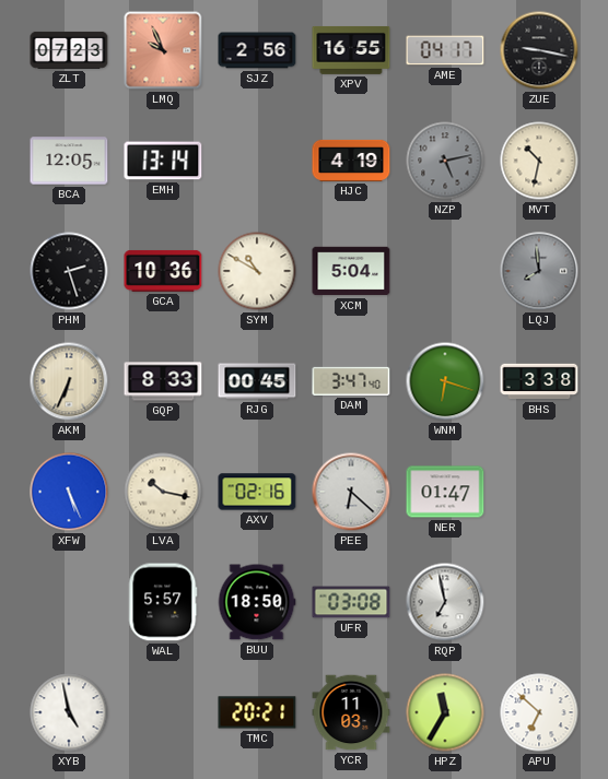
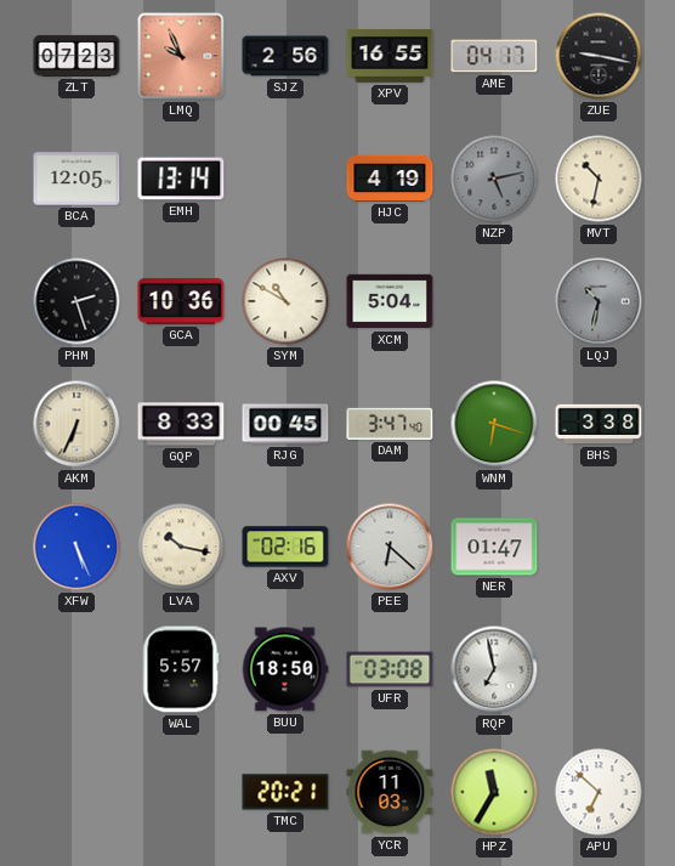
LQJ: 7:59 -> 10:32 (599, 301)
XYB: 4:58 -> none (69, 712)
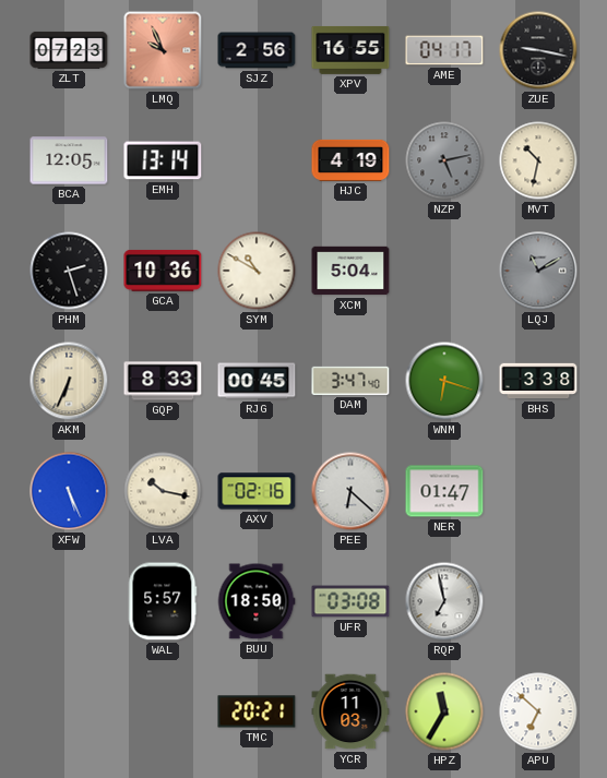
LQJ: 10:32 -> 11:10 (538, 271)
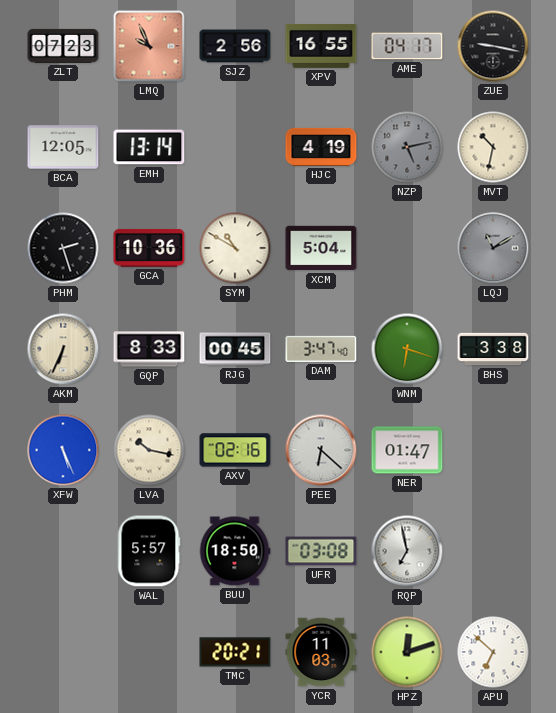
HPZ: 11:35 -> 12:12 (407, 652)
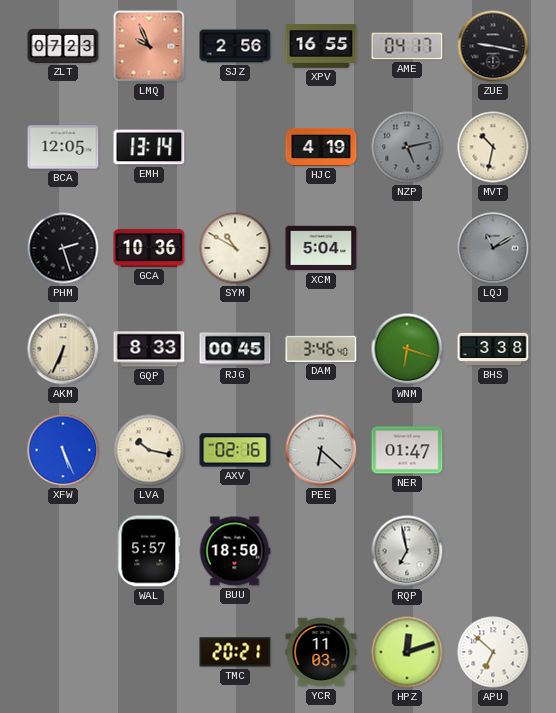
DAM: 3:47 -> 3:46 (321, 349)
UFR: 03:08 -> none (321, 551)
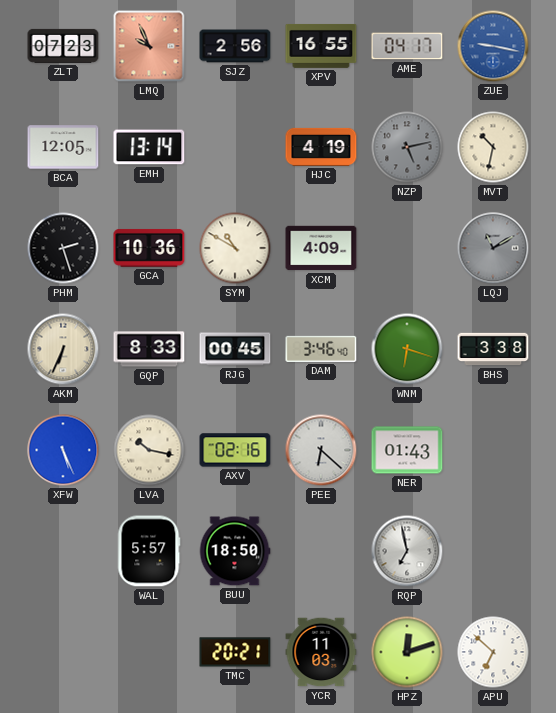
ZUE dial: black -> blue (493, 46)
XCM: 5:04 -> 4:09 (321, 248)
NER: 01:47 -> 01:43 (407, 450)
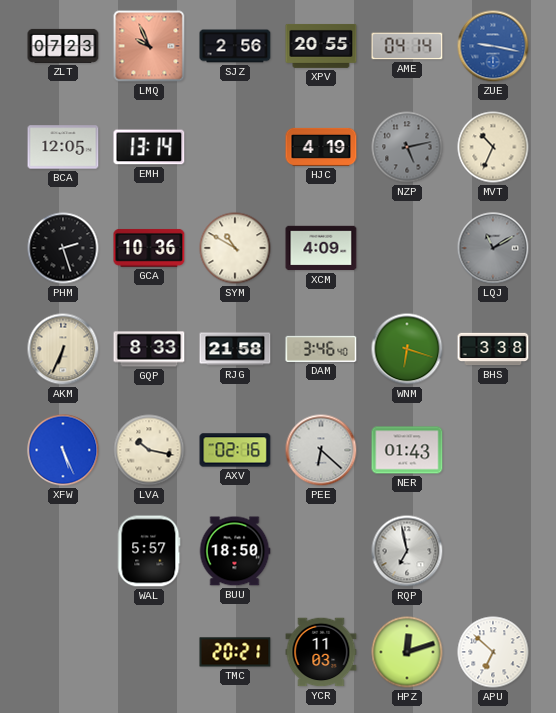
XPV: 16:55 -> 20:55 (321, 46)
AME: 04:17 -> 04:14 (407, 46)
MVT: 10:32 -> 10:34 (493, 147)
RJG: 00:45 -> 21:58 (235, 349)
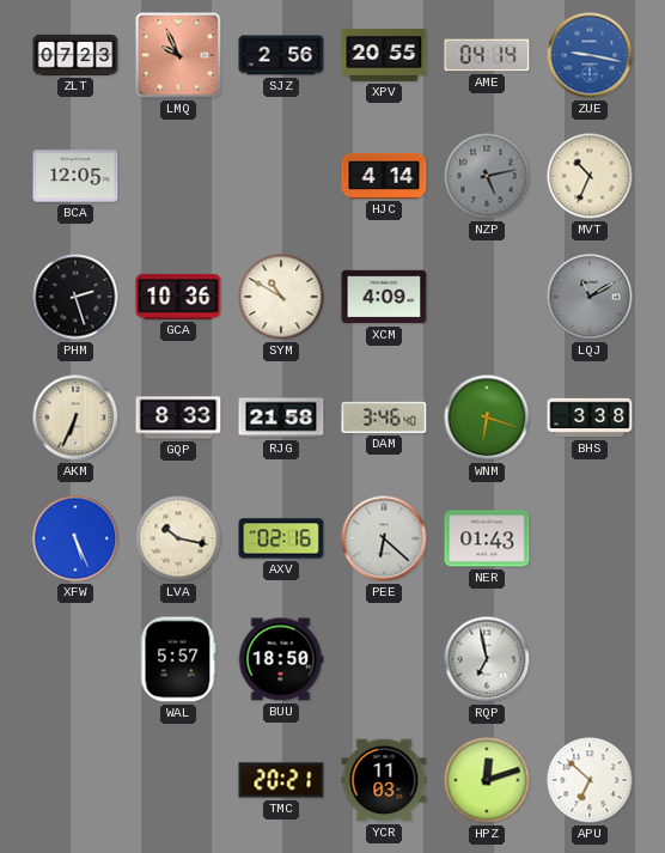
EMH: 13:14 -> none (149, 147)
HJC: 4:19 -> 4:14 (384, 176)
